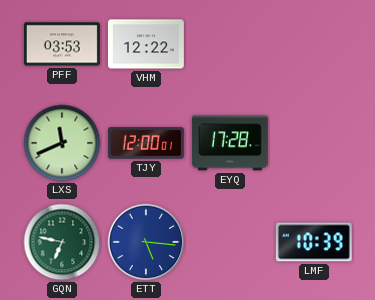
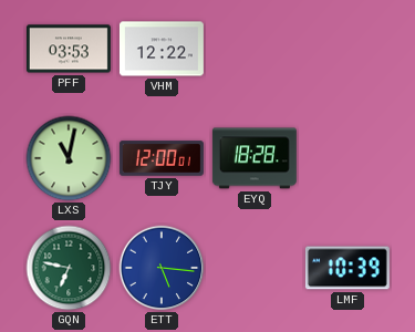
LXS: 11:41 -> 11:02 (69, 158)
EYQ: 17:28 -> 18:28 (255, 158)
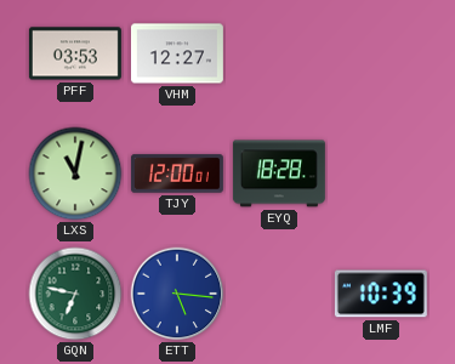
VHM: 12:22 -> 12:27 (177, 53)
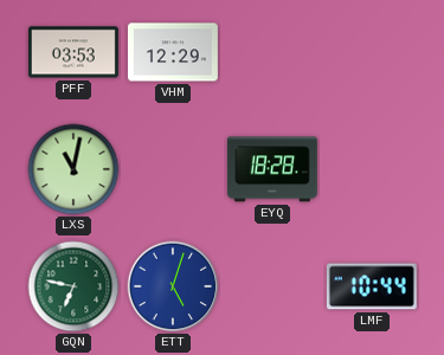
VHM: 12:27 -> 12:29 (173, 52)
TJY: 12:00 -> none (177, 174)
ETT: 5:16 -> 5:03 (173, 286)
LMF: 10:39 -> 10:44 (372, 286)
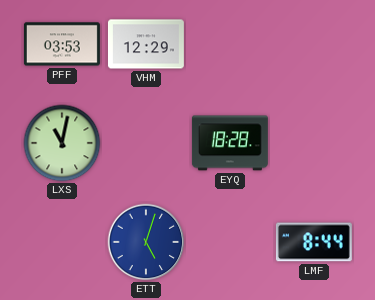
GQN: 6:47 -> none (73, 286)
LMF: 10:44 -> 8:44 (314, 242)
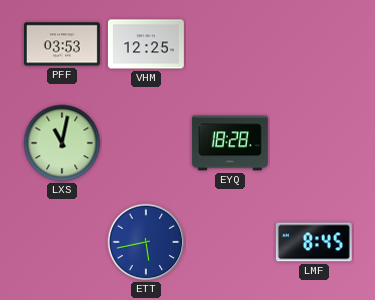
VHM: 12:29 -> 12:25 (146, 44)
ETT: 5:03 -> 5:43 (146, 242)
LMF: 8:44 -> 8:45 (314, 242)
